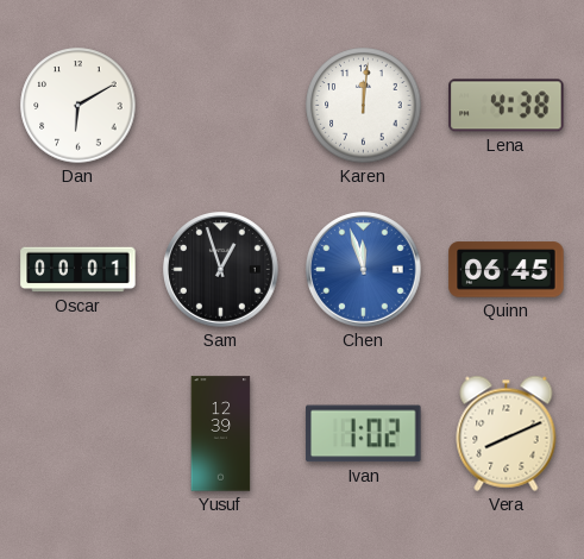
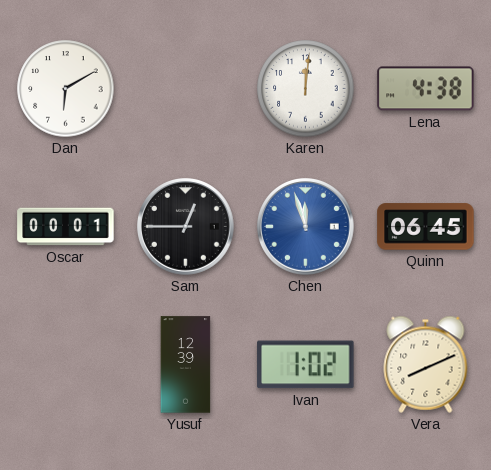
Sam: 12:57 -> 12:45 (186, 227)
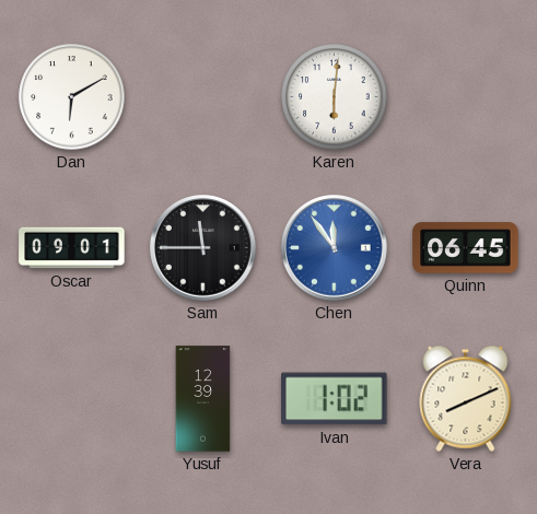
Karen: 12:01 -> 6:01 (335, 97)
Lena: 4:38 -> none (426, 89)
Oscar: 00:01 -> 09:01 (72, 248)
Sam: 12:45 -> 11:45 (203, 248)
Chen: 11:57 -> 11:54 (335, 248)
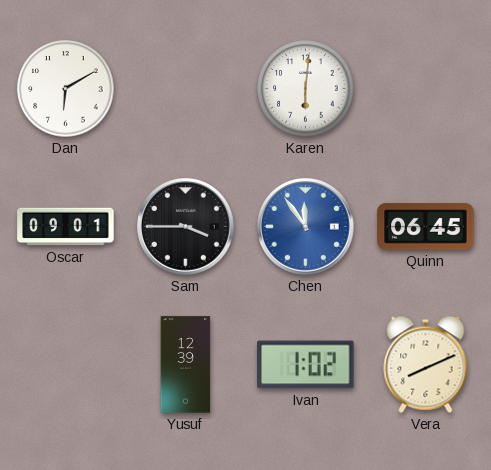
Sam: 11:45 -> 3:45 (186, 227)
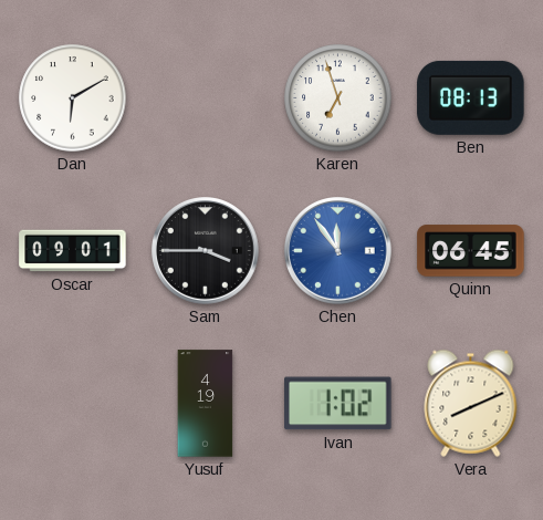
Karen: 6:01 -> 6:57 (338, 98)
Ben: none -> 08:13 (471, 97)
Yusuf: 12:39 -> 4:19 (206, 404)
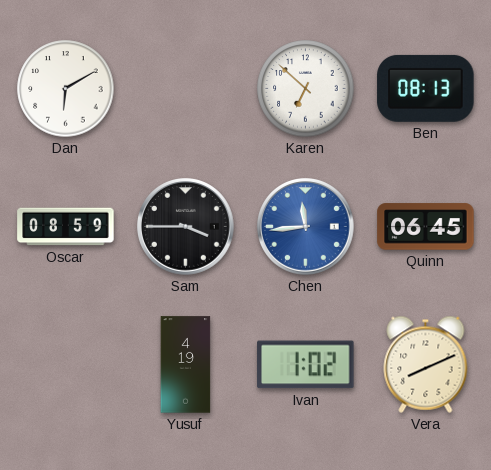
Karen: 6:57 -> 6:52 (306, 89)
Oscar: 09:01 -> 08:59 (66, 227)
Chen: 11:54 -> 11:44 (306, 227)
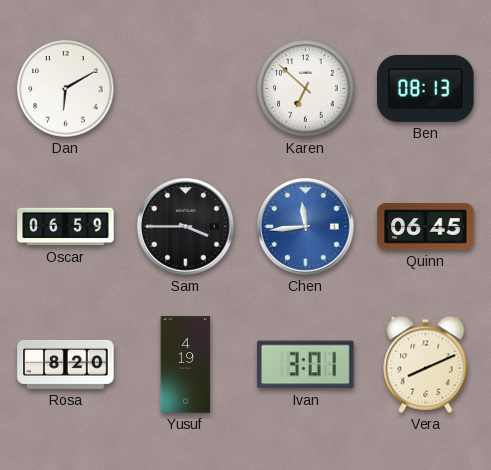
Oscar: 08:59 -> 06:59 (66, 227)
Rosa: none -> 8:20 (66, 364)
Ivan: 1:02 -> 3:01 (306, 365)
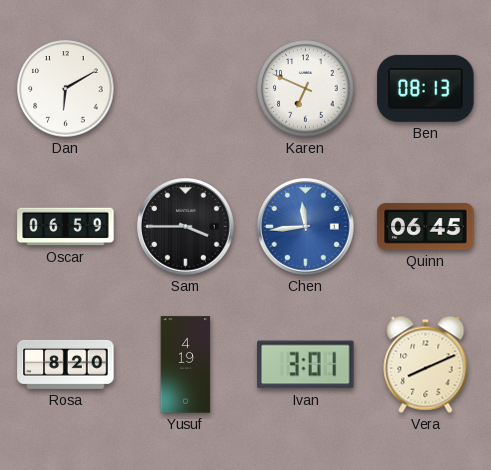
Karen: 6:52 -> 6:49 (306, 89)
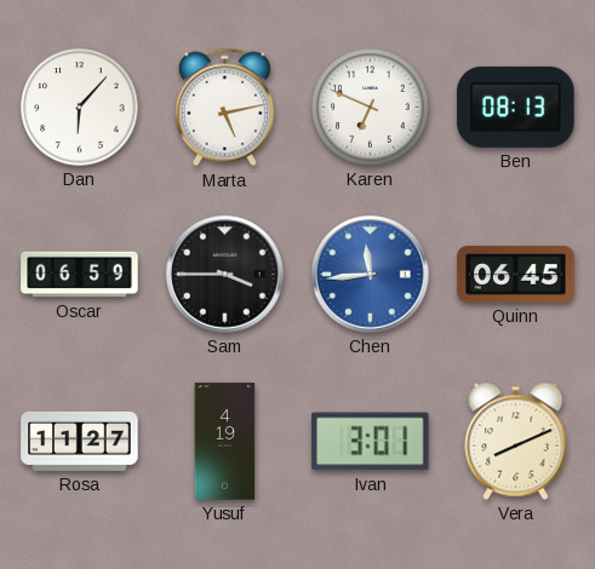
Dan: 6:10 -> 6:07 (80, 108)
Marta: none -> 5:13 (224, 108)
Rosa: 8:20 -> 11:27 (80, 441)
